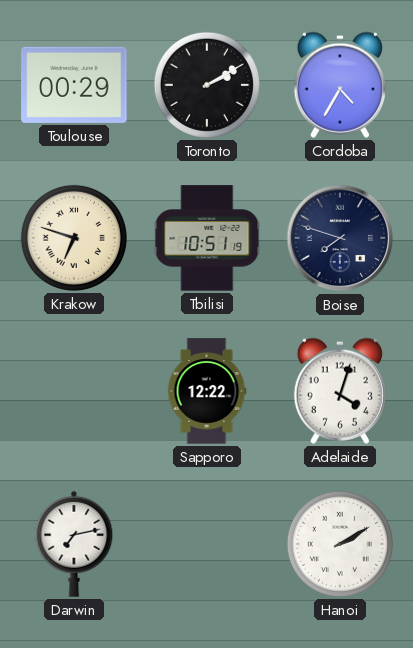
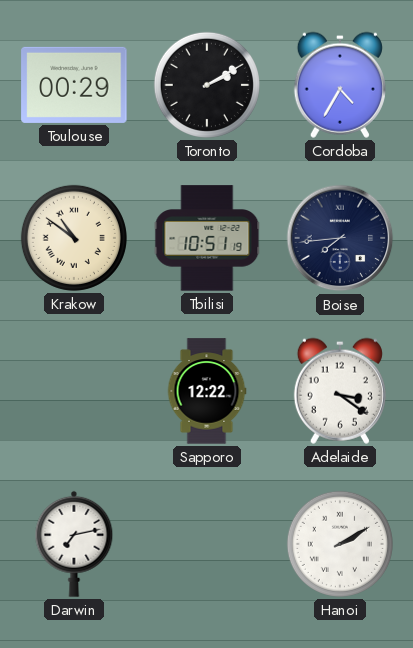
Krakow: 6:48 -> 10:51 (74, 238)
Boise: 7:48 -> 7:44 (340, 238)
Adelaide: 4:03 -> 3:21 (340, 391)
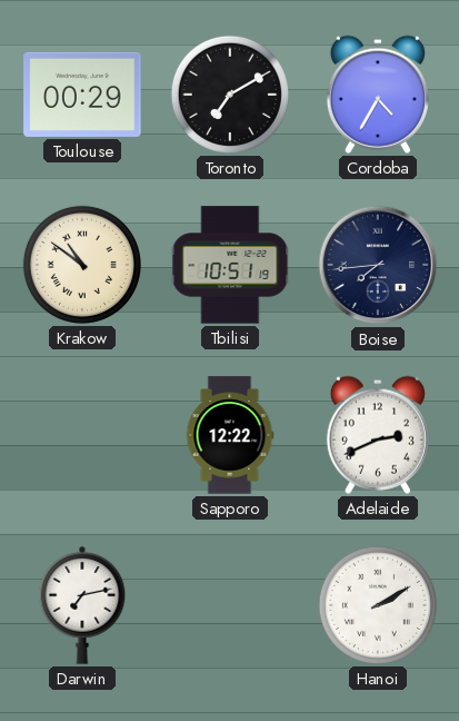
Toronto: 2:10 -> 7:10 (230, 95)
Adelaide: 3:21 -> 2:41 (378, 435)
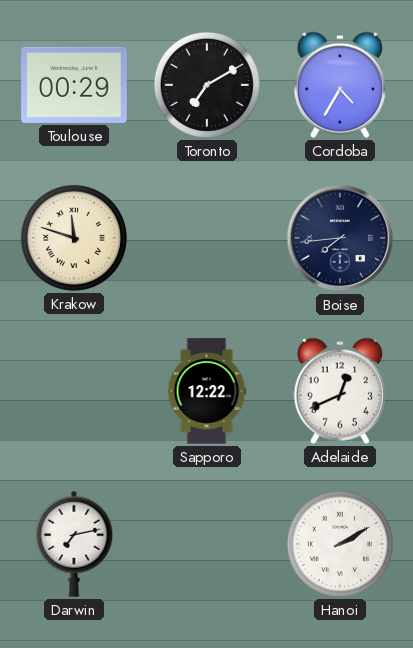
Krakow: 10:51 -> 11:48 (74, 238)
Tbilisi: 10:51 -> none (230, 265)
Adelaide: 2:41 -> 12:41 (340, 391)
